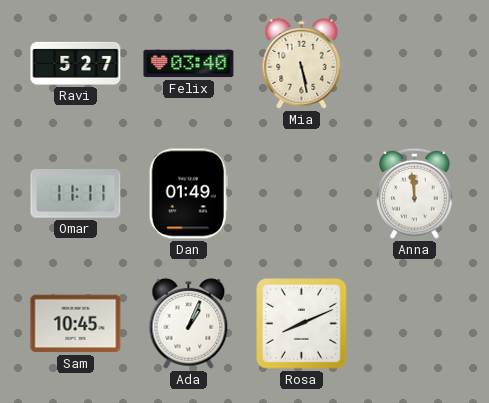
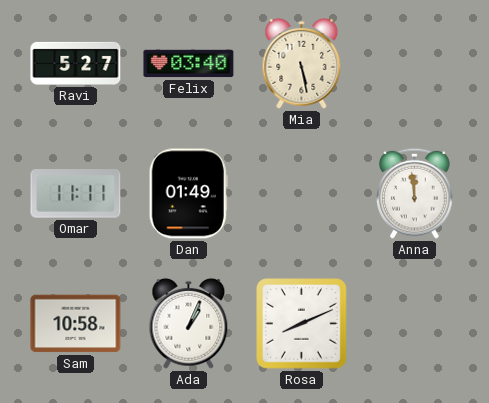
Sam: 10:45 -> 10:58 (76, 324)
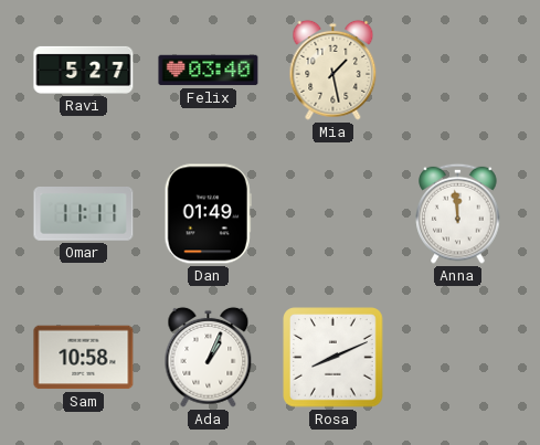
Mia: 5:28 -> 1:28 (333, 70)
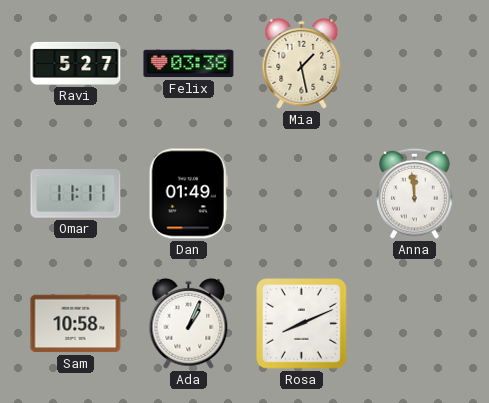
Felix: 03:40 -> 03:38 (189, 64)
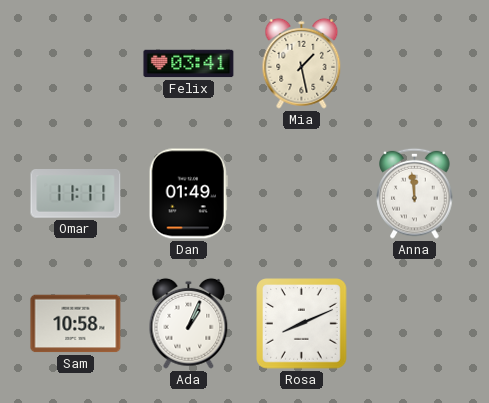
Ravi: 5:27 -> none (76, 63)
Felix: 03:38 -> 03:41 (189, 64)
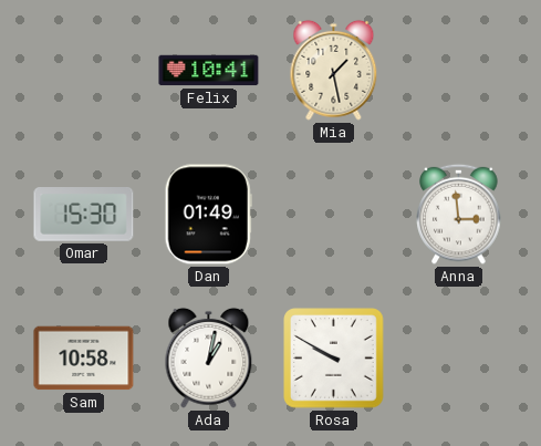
Felix: 03:41 -> 10:41 (209, 71)
Omar: 11:11 -> 15:30 (84, 215)
Anna: 11:59 -> 2:59 (459, 214)
Ada: 1:04 -> 1:02 (209, 357)
Rosa: 8:11 -> 9:50 (334, 359)
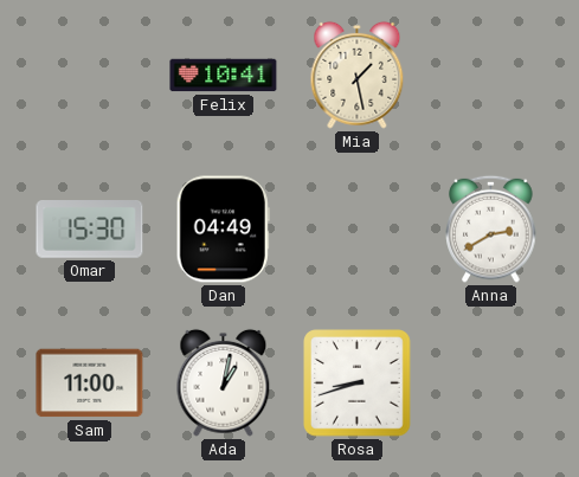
Dan: 01:49 -> 04:49 (223, 230)
Anna: 2:59 -> 2:40 (491, 228)
Sam: 10:58 -> 11:00 (90, 383)
Rosa: 9:50 -> 8:42 (358, 383)
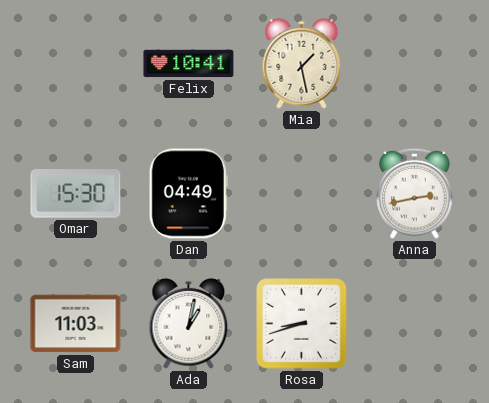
Anna: 2:40 -> 2:43 (415, 193)
Sam: 11:00 -> 11:03 (76, 324)
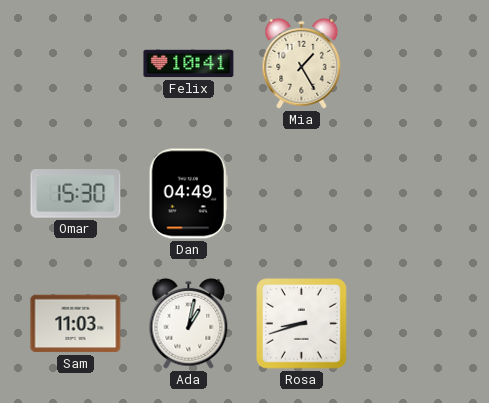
Mia: 1:28 -> 1:25 (302, 63)
Anna: 2:43 -> none (415, 193)
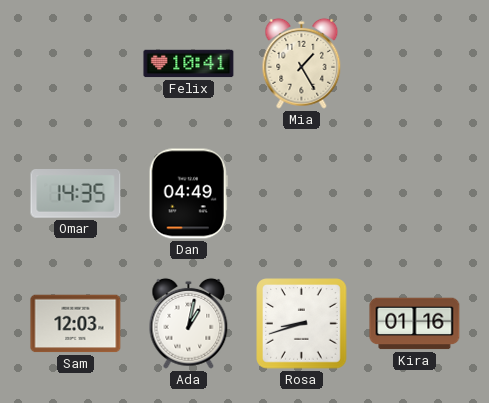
Omar: 15:30 -> 14:35 (76, 194)
Sam: 11:03 -> 12:03 (76, 324)
Kira: none -> 01:16 (415, 324)
